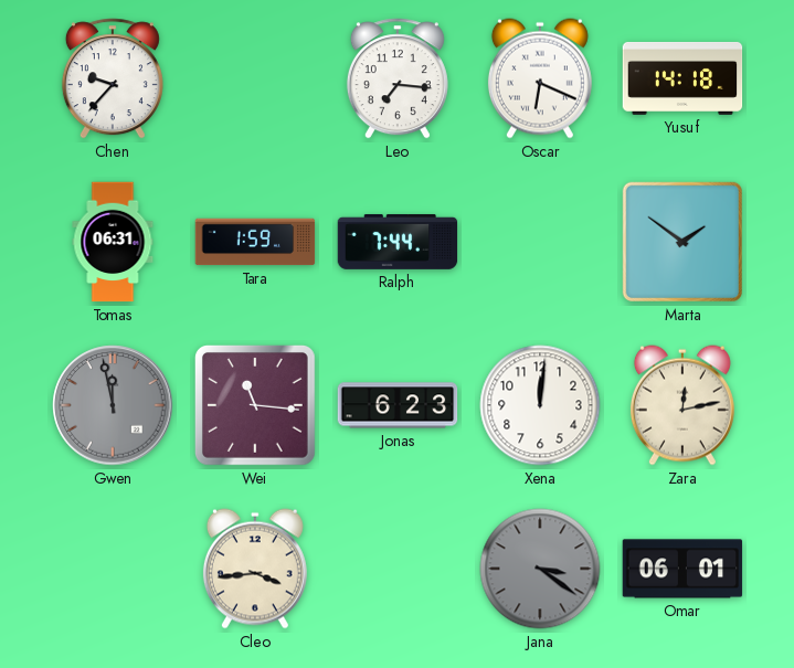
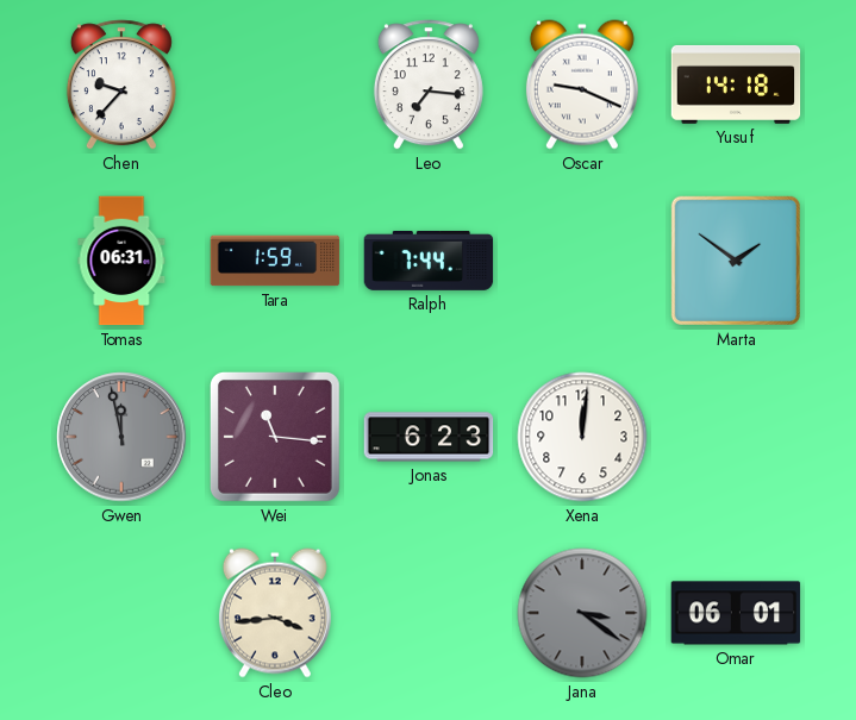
Oscar: 6:19 -> 9:19 (582, 84)
Zara: 12:13 -> none (682, 405)
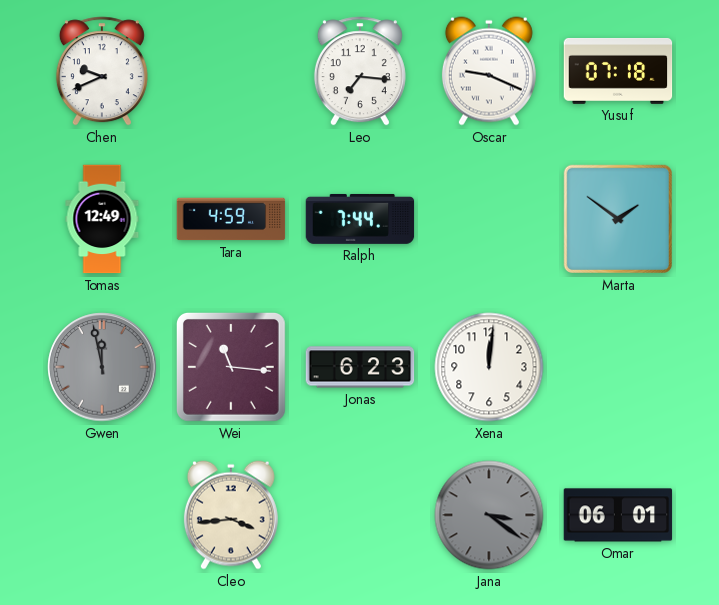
Chen: 9:37 -> 9:41 (102, 71)
Yusuf: 14:18 -> 07:18 (618, 71)
Tomas: 06:31 -> 12:49 (102, 219)
Tara: 1:59 -> 4:59 (231, 219)
